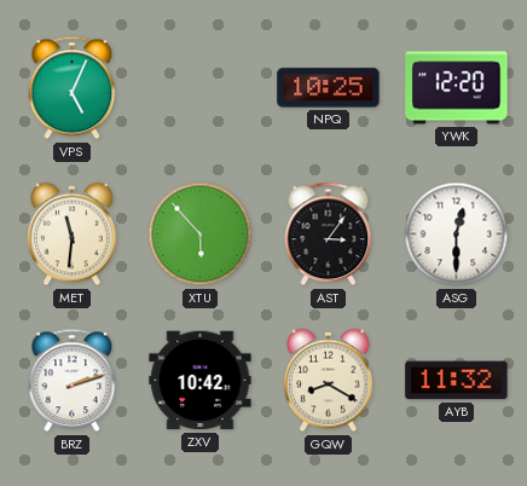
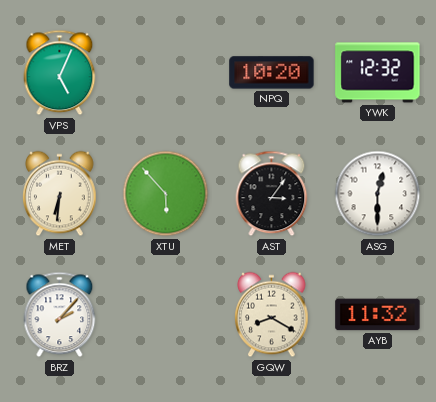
NPQ: 10:25 -> 10:20 (272, 73)
YWK: 12:20 -> 12:32 (378, 73)
MET: 11:31 -> 6:31 (60, 194)
BRZ: 2:12 -> 2:07 (60, 315)
ZXV: 10:42 -> none (201, 381)
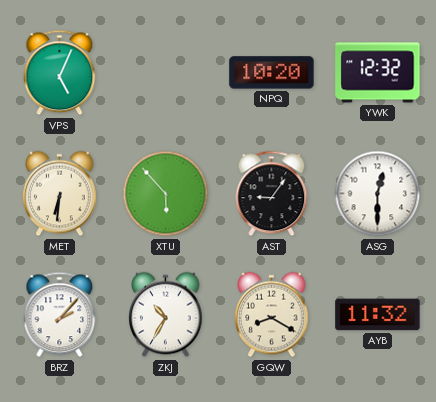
AST: 3:06 -> 9:06 (272, 194)
ZKJ: none -> 10:35 (166, 315)
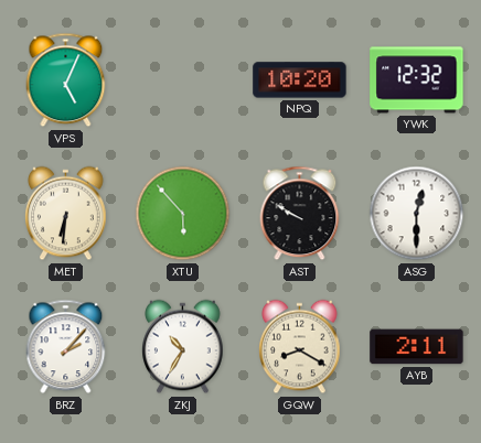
AST: 9:06 -> 9:50 (300, 214)
AYB: 11:32 -> 2:11 (417, 347)
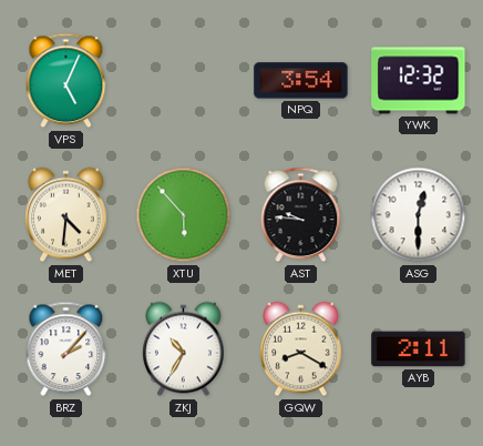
NPQ: 10:20 -> 3:54 (301, 81)
MET: 6:31 -> 4:31 (66, 215)
AST: 9:50 -> 9:46 (301, 215)
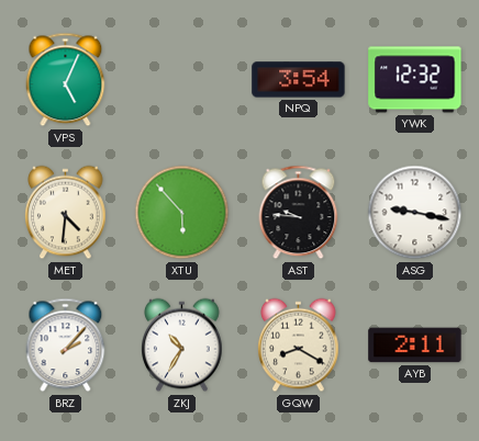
ASG: 12:30 -> 9:17 (415, 213)
